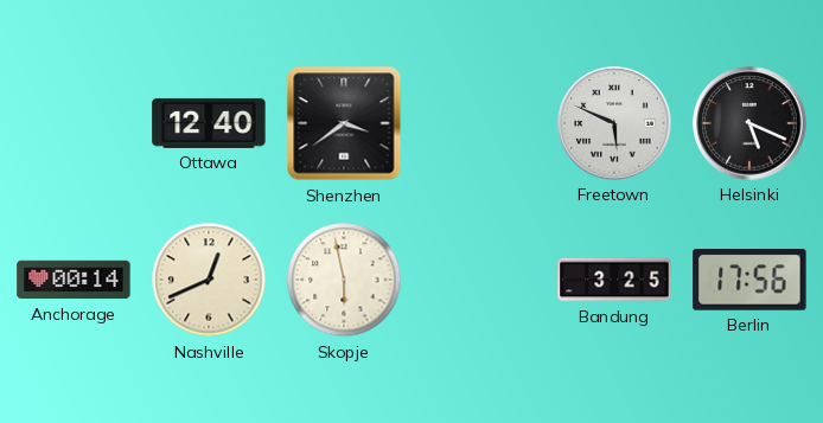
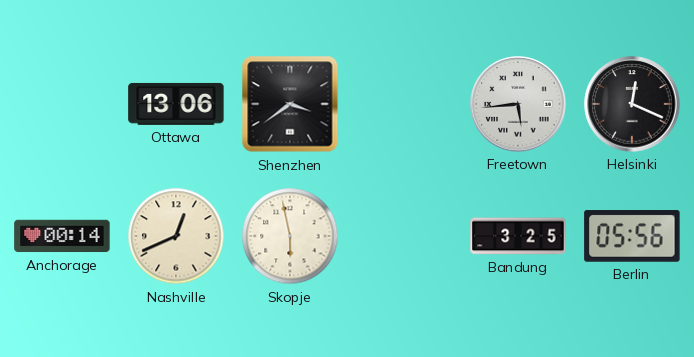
Ottawa: 12:40 -> 13:06 (176, 104)
Freetown: 5:49 -> 5:44 (518, 104)
Helsinki: 5:19 -> 12:19 (632, 104)
Berlin: 17:56 -> 05:56 (632, 236)
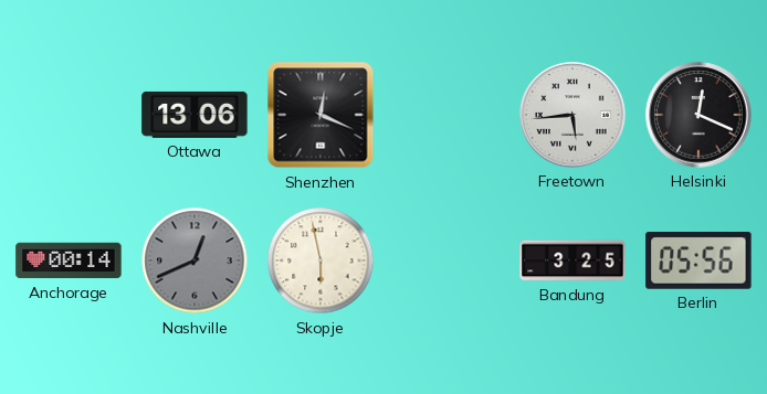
Shenzhen: 3:39 -> 12:19 (321, 115)
Nashville dial: cream -> grey (195, 260)
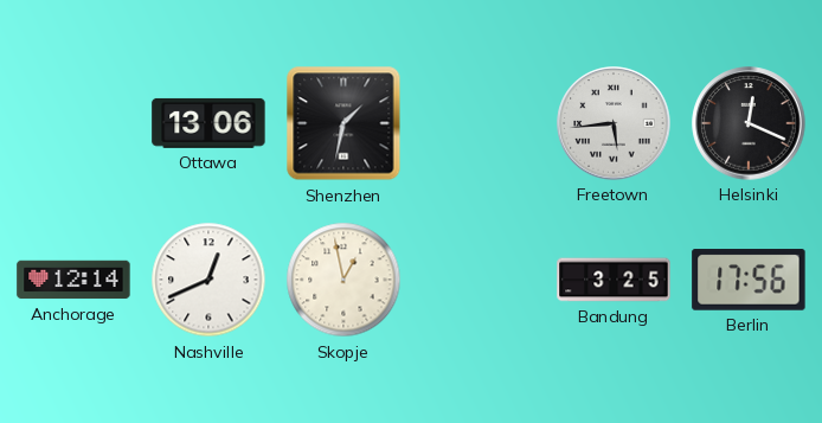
Shenzhen: 12:19 -> 1:32 (343, 123)
Anchorage: 00:14 -> 12:14 (73, 280)
Nashville dial: grey -> white (208, 280)
Skopje: 5:58 -> 12:58 (343, 280)
Berlin: 05:56 -> 17:56 (749, 280)
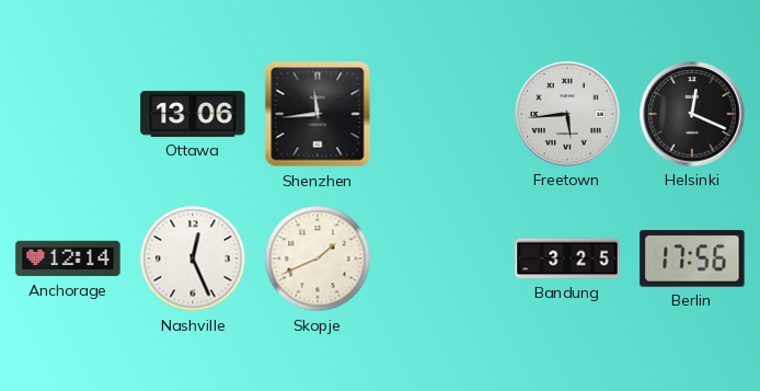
Shenzhen: 1:32 -> 11:44 (318, 114)
Nashville: 12:41 -> 12:26 (193, 258)
Skopje: 12:58 -> 1:41 (318, 258)
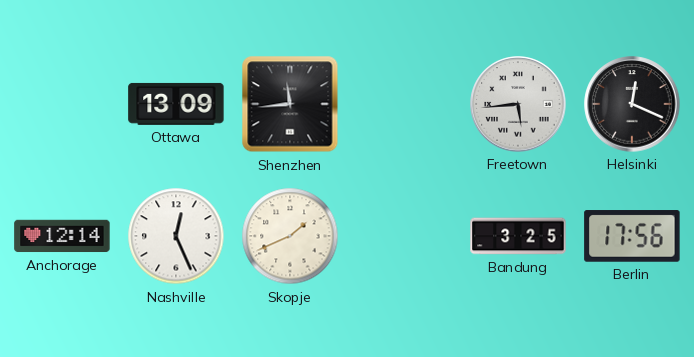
Ottawa: 13:06 -> 13:09 (176, 104)
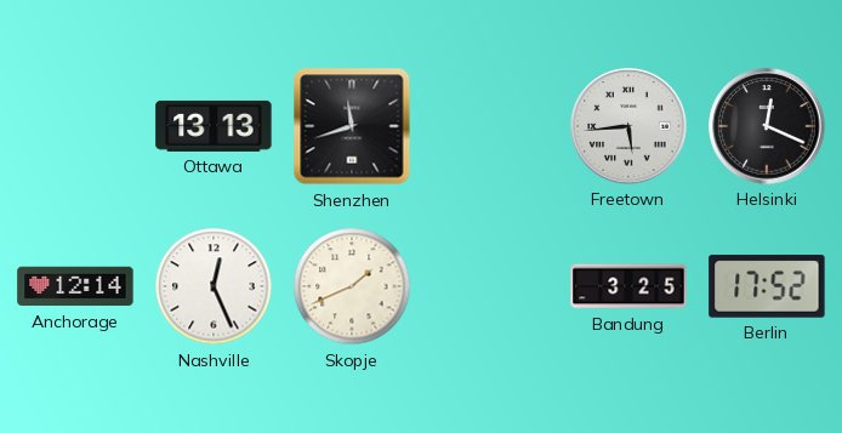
Ottawa: 13:09 -> 13:13 (214, 126)
Shenzhen: 11:44 -> 11:42 (352, 126)
Berlin: 17:56 -> 17:52 (767, 286)
